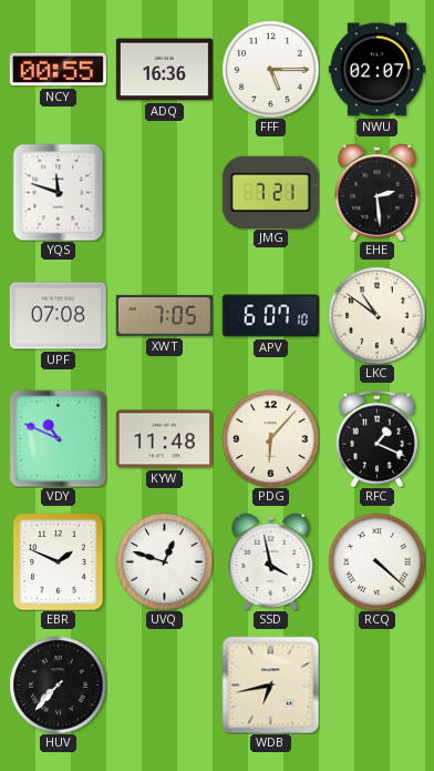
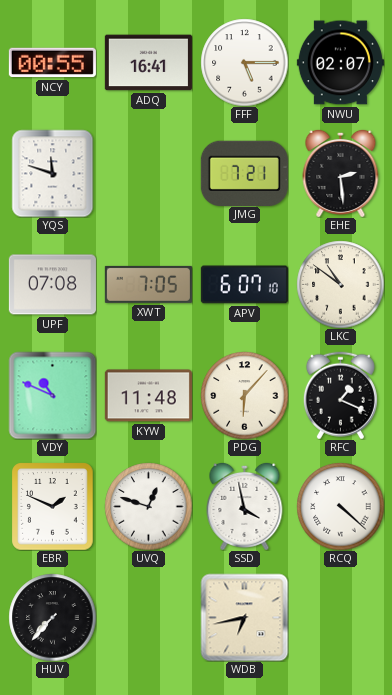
ADQ: 16:36 -> 16:41 (148, 63)
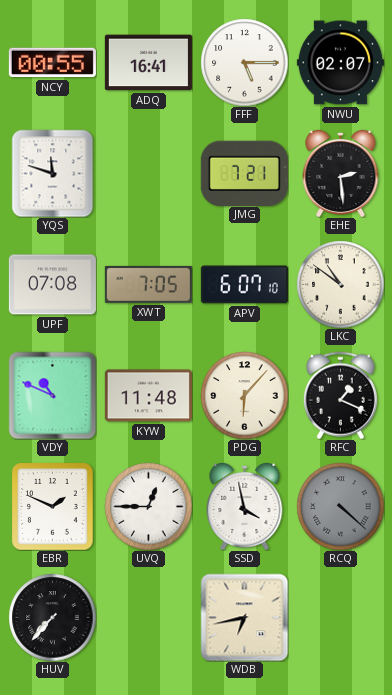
UVQ: 12:48 -> 12:45 (148, 506)
RCQ dial: white -> grey (340, 506)
